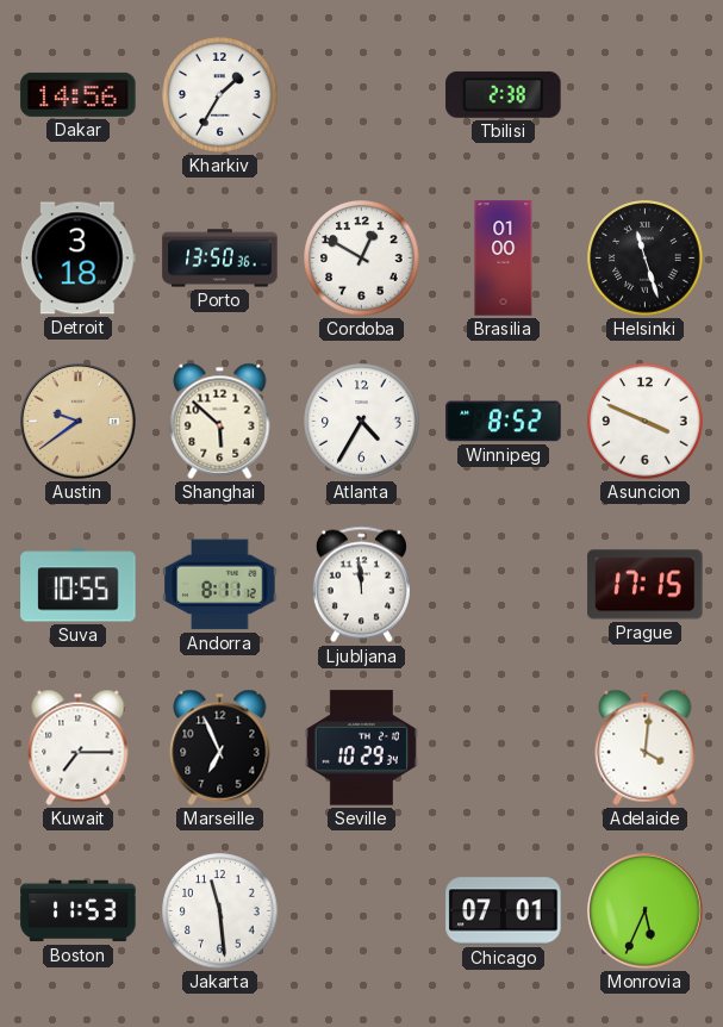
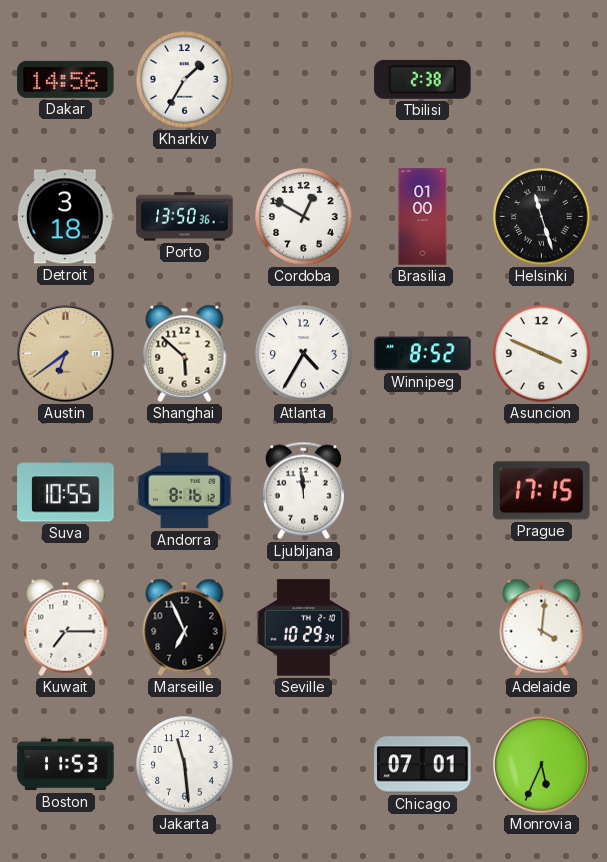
Austin: 9:39 -> 6:39 (66, 354)
Andorra: 8:11 -> 8:16 (185, 491)
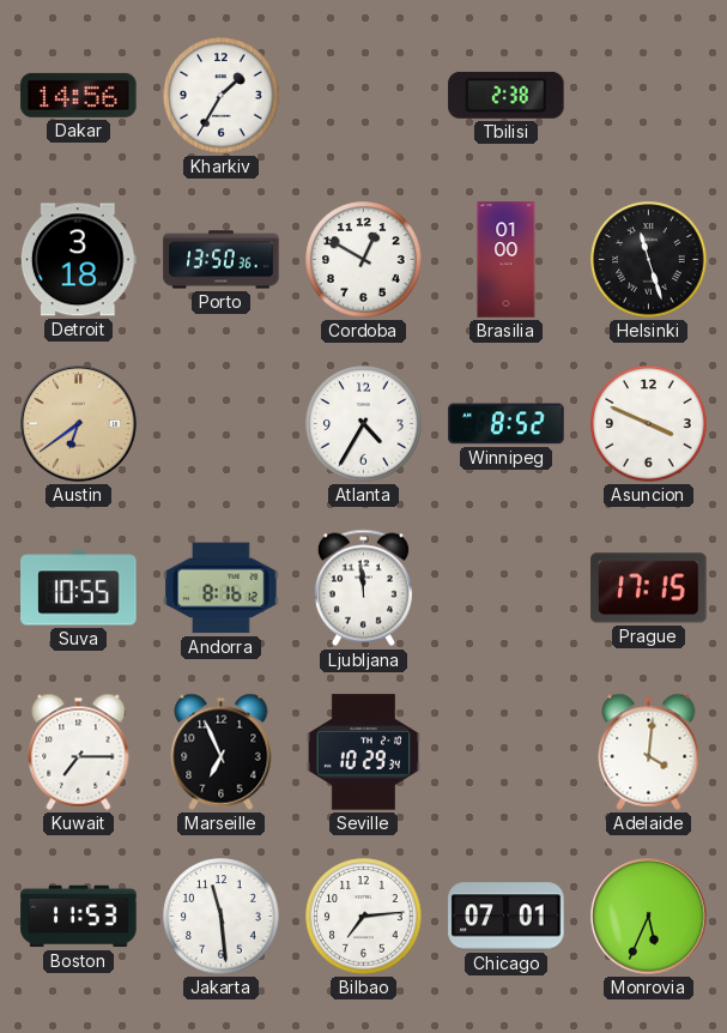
Shanghai: 5:52 -> none (185, 353)
Bilbao: none -> 7:14 (364, 917)
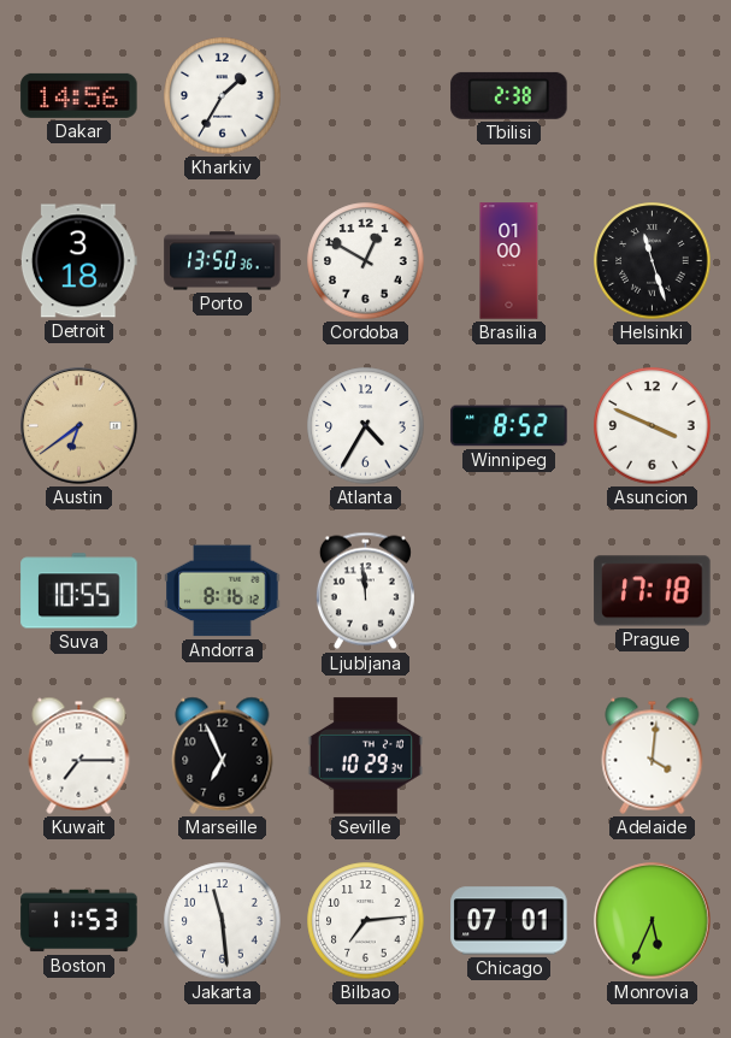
Prague: 17:15 -> 17:18 (653, 591)
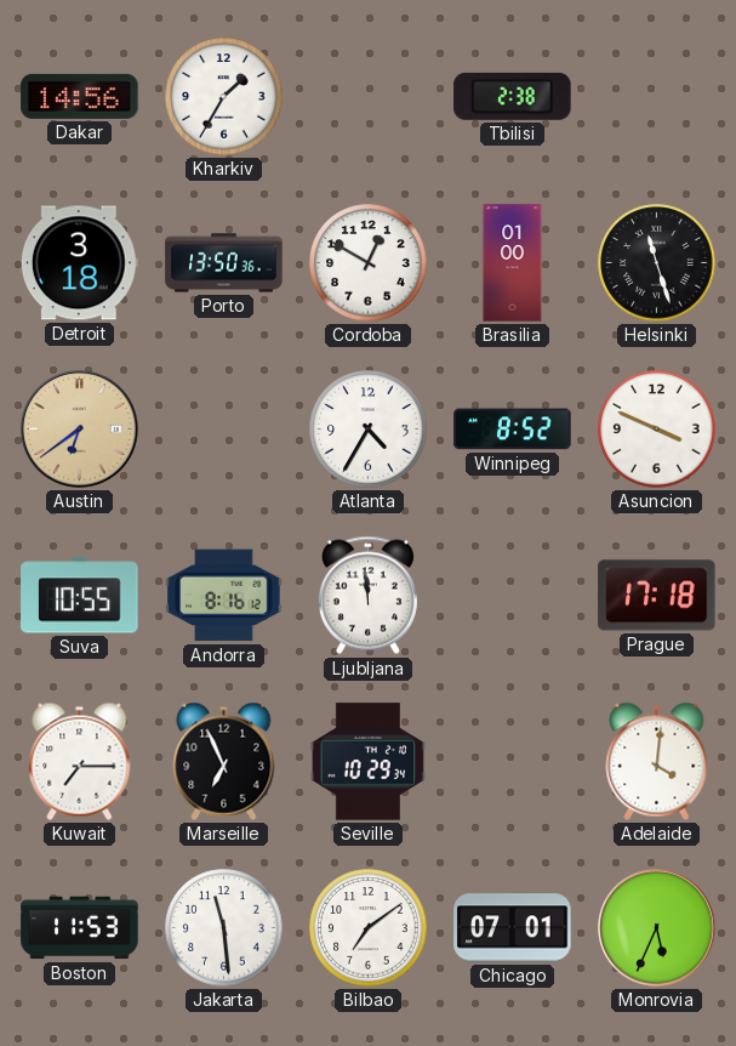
Bilbao: 7:14 -> 7:09 (369, 928)
